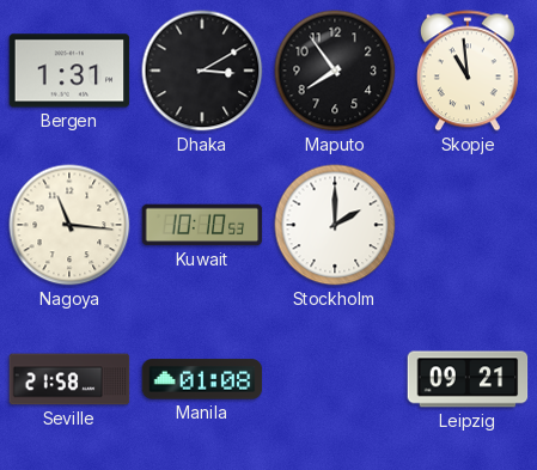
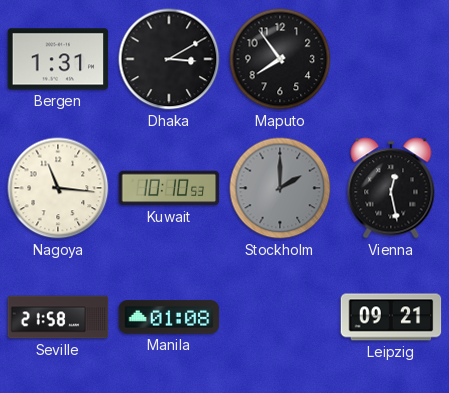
Skopje: 10:59 -> none (468, 71)
Stockholm dial: white -> grey (280, 188)
Vienna: none -> 12:28 (391, 188)
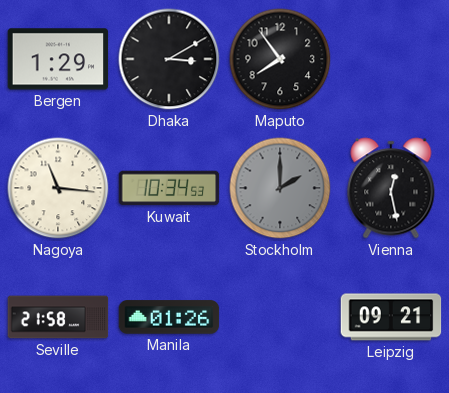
Bergen: 1:31 -> 1:29 (58, 59)
Kuwait: 10:10 -> 10:34 (169, 188)
Manila: 01:08 -> 01:26 (169, 317)
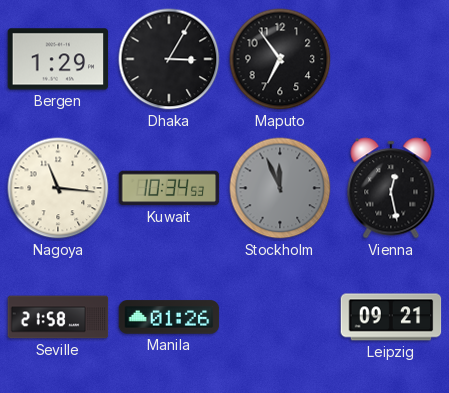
Dhaka: 3:10 -> 3:05 (169, 59)
Maputo: 7:54 -> 6:54 (280, 59)
Stockholm: 2:00 -> 11:56 (280, 188)
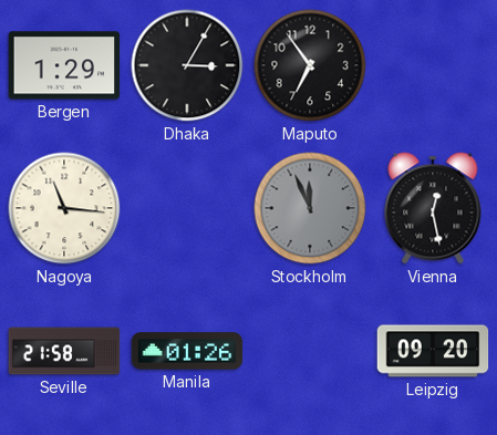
Kuwait: 10:34 -> none (169, 188)
Leipzig: 09:21 -> 09:20 (433, 351)
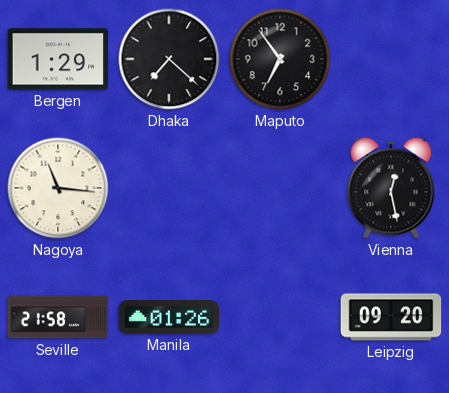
Dhaka: 3:05 -> 7:22 (169, 59)
Stockholm: 11:56 -> none (310, 208)
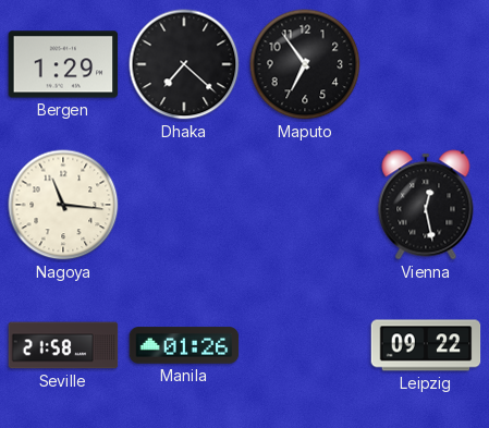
Leipzig: 09:20 -> 09:22 (426, 345)
